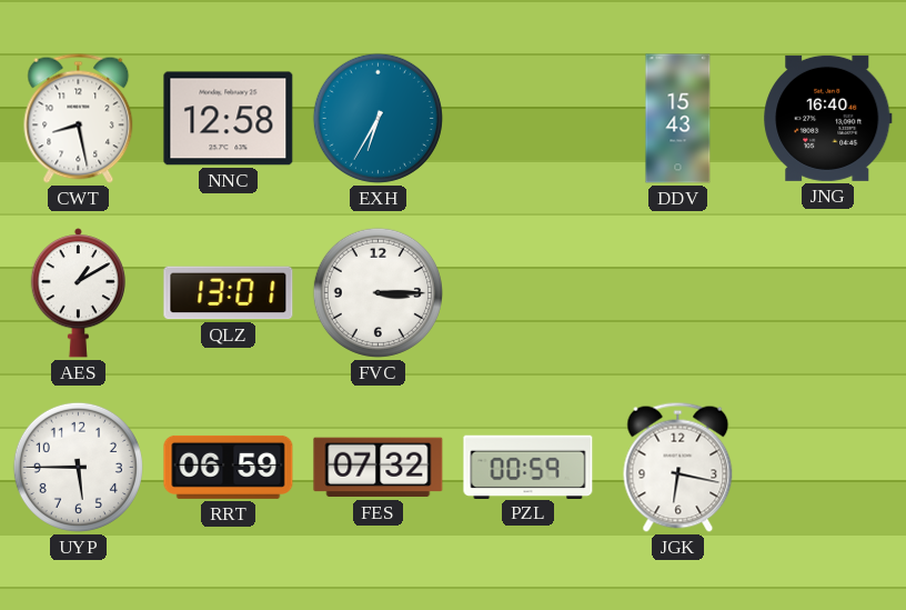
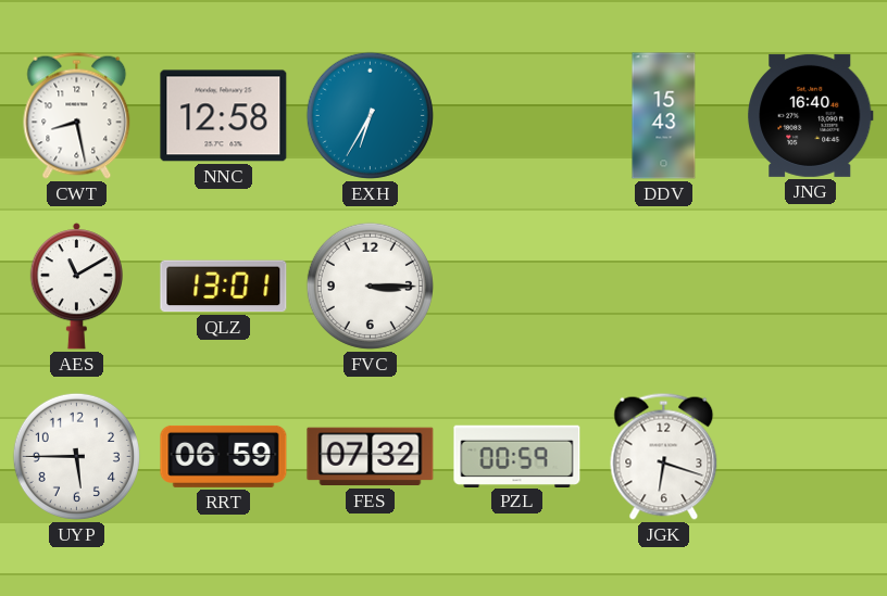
AES: 1:10 -> 11:10 (76, 287)
JGK: 6:17 -> 6:18 (664, 456)
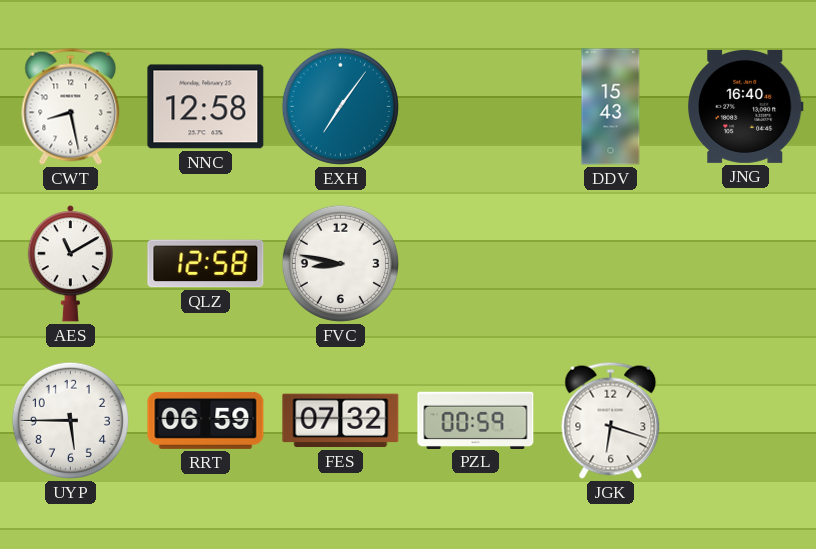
EXH: 6:35 -> 7:06 (340, 106)
QLZ: 13:01 -> 12:58 (206, 264)
FVC: 3:15 -> 8:47 (340, 263)
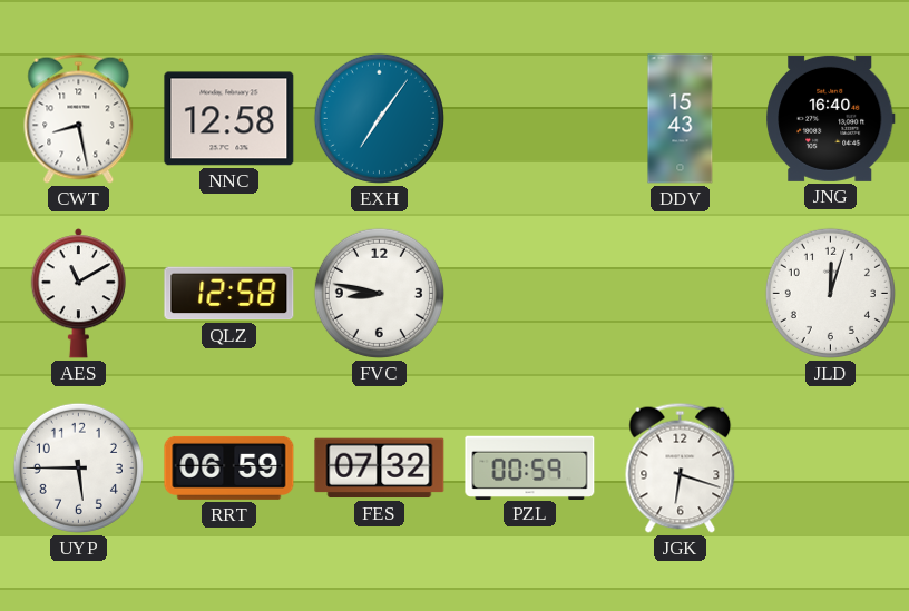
JLD: none -> 12:03 (830, 293)
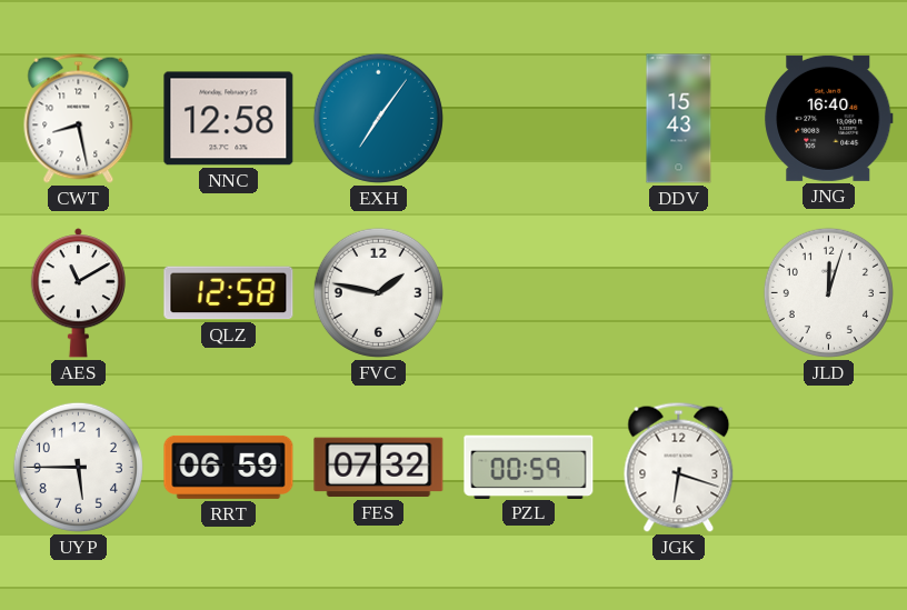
FVC: 8:47 -> 1:47 (378, 292)
